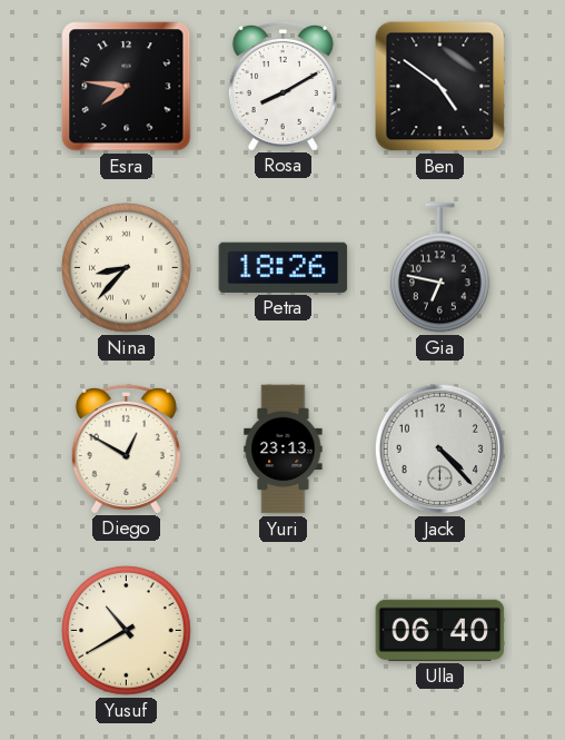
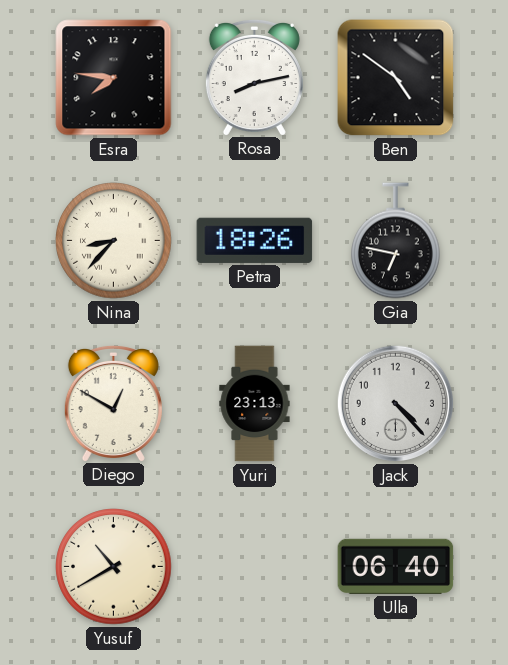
Rosa: 8:10 -> 8:13 (254, 77)
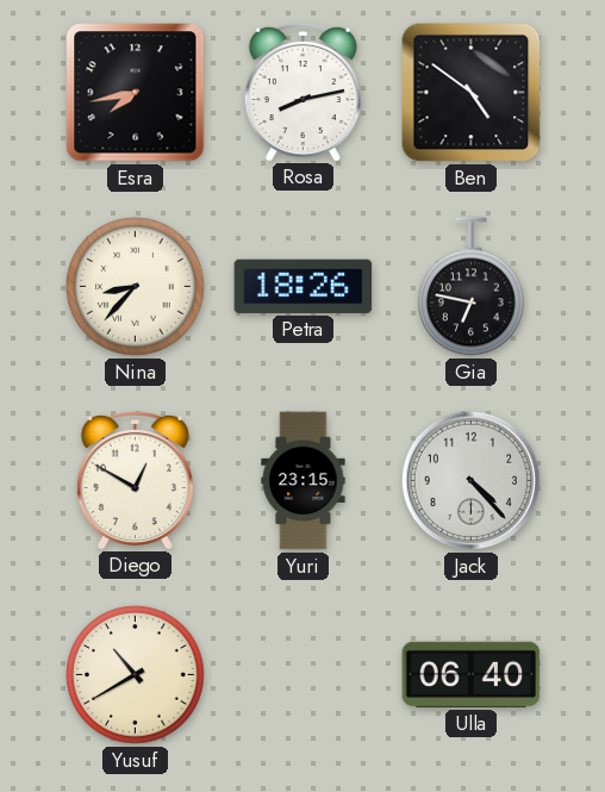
Esra: 7:46 -> 7:43 (136, 93)
Yuri: 23:13 -> 23:15 (304, 481)
